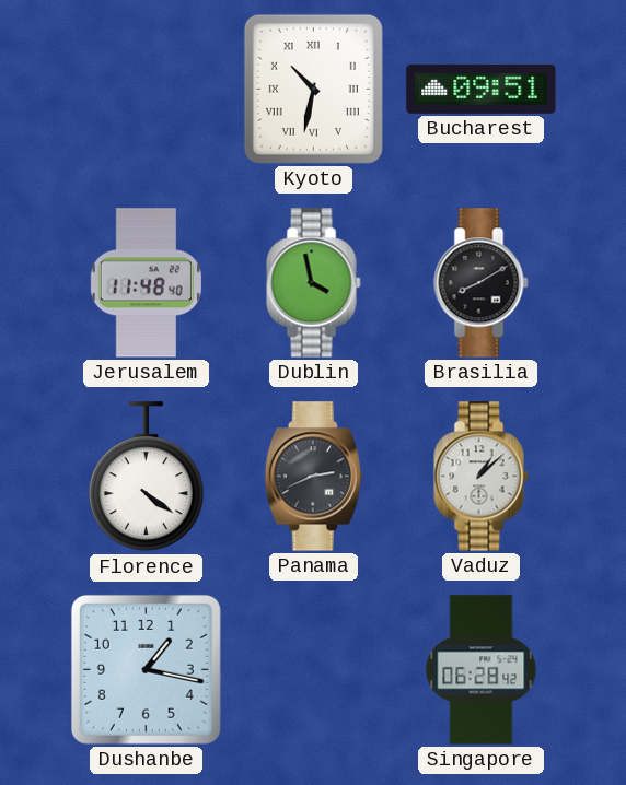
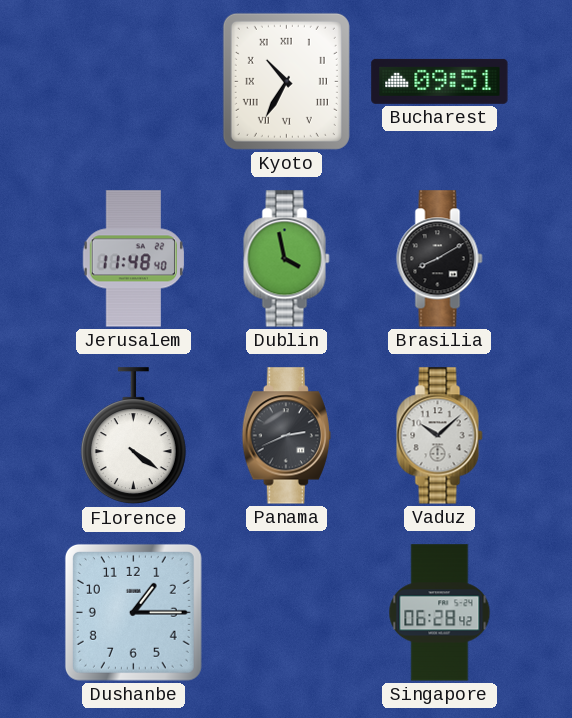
Kyoto: 10:32 -> 10:35 (286, 81)
Vaduz: 1:08 -> 10:08 (440, 436)
Dushanbe: 1:17 -> 1:15 (133, 612)
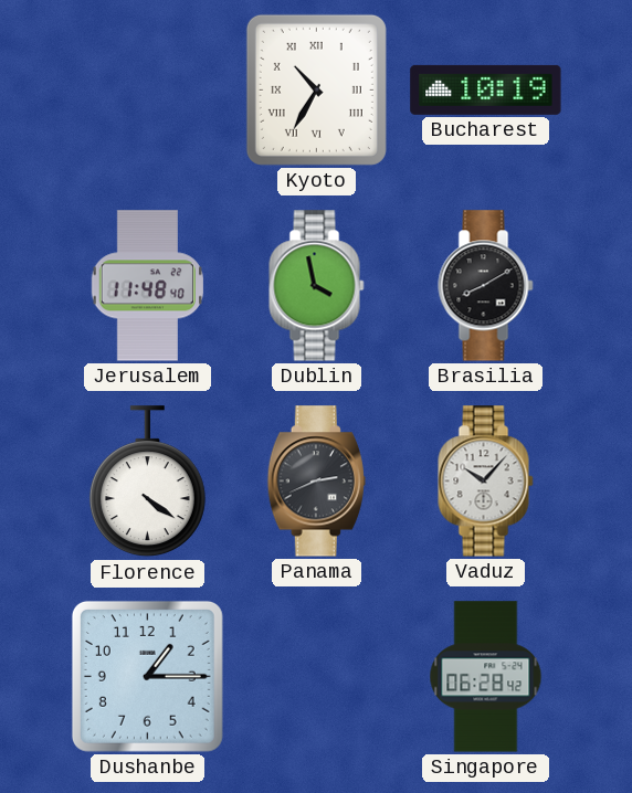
Bucharest: 09:51 -> 10:19 (486, 89)
Vaduz: 10:08 -> 10:07 (486, 482)
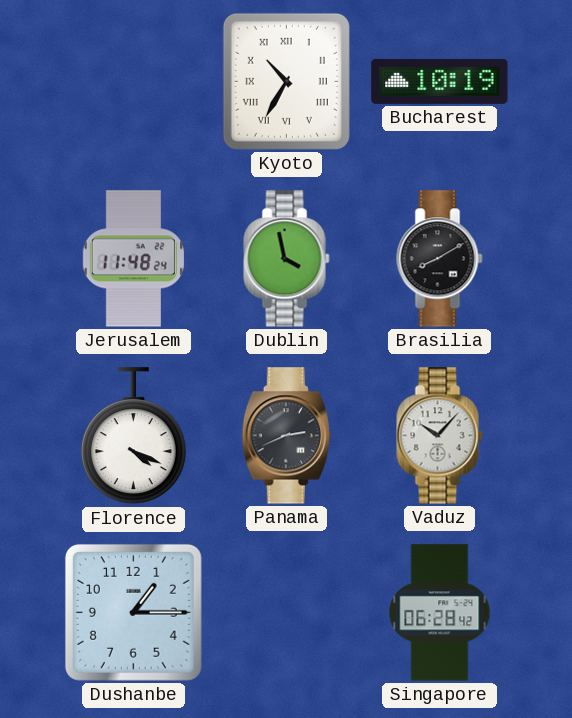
Jerusalem: 11:48:40 -> 11:48:24 (133, 259)
Florence: 4:21 -> 4:19 (133, 436)
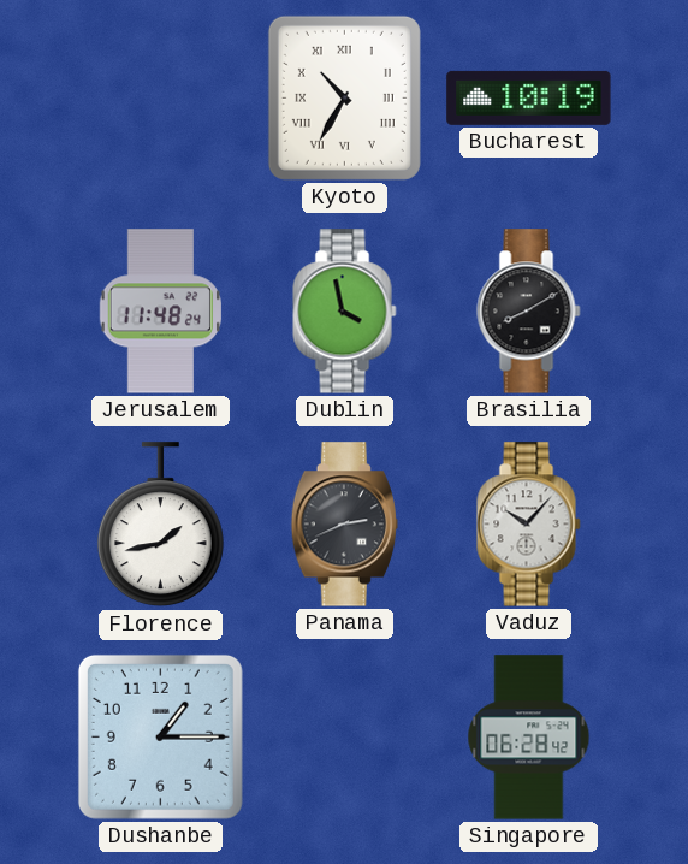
Florence: 4:19 -> 1:43 (160, 525)
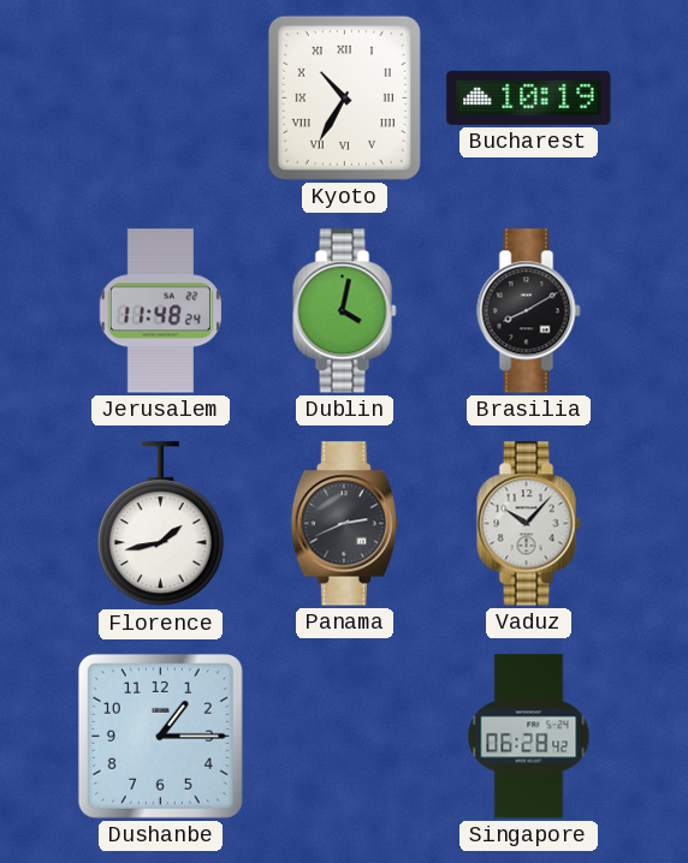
Dublin: 3:58 -> 4:02 (345, 311)
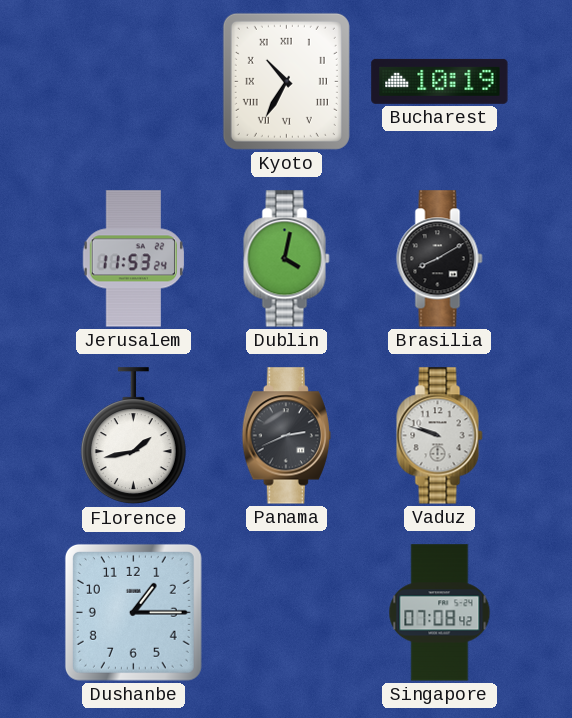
Jerusalem: 11:48 -> 11:53 (133, 259)
Vaduz: 10:07 -> 9:48 (440, 436)
Singapore: 06:28 -> 07:08 (440, 613)
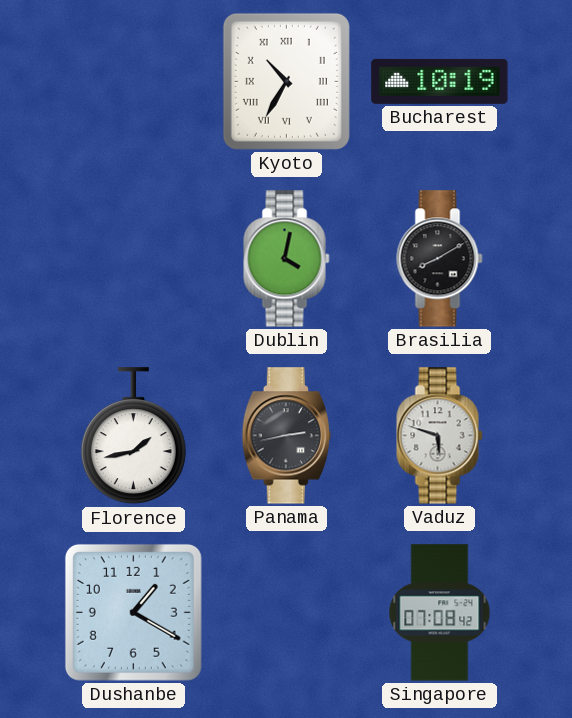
Jerusalem: 11:53 -> none (133, 259)
Panama: 2:41 -> 2:43 (286, 436)
Vaduz: 9:48 -> 5:48 (440, 436)
Dushanbe: 1:15 -> 1:20 (133, 612)
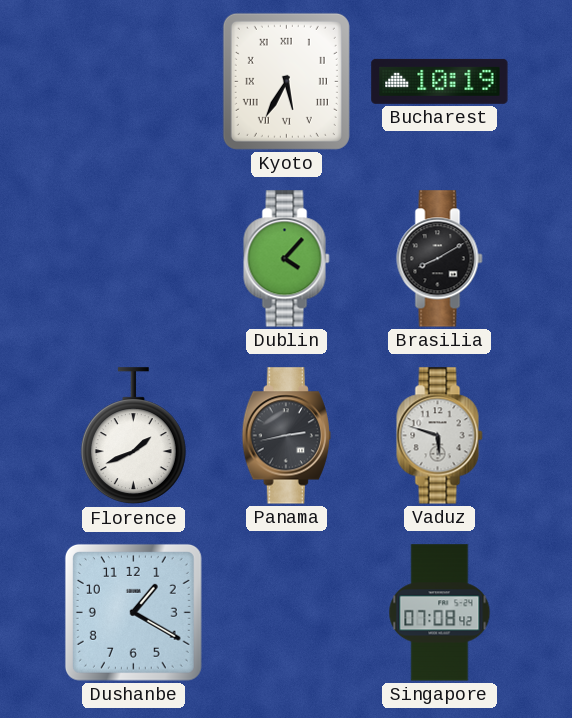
Kyoto: 10:35 -> 5:35 (286, 81)
Dublin: 4:02 -> 4:07 (287, 259)
Florence: 1:43 -> 1:41 (133, 436)
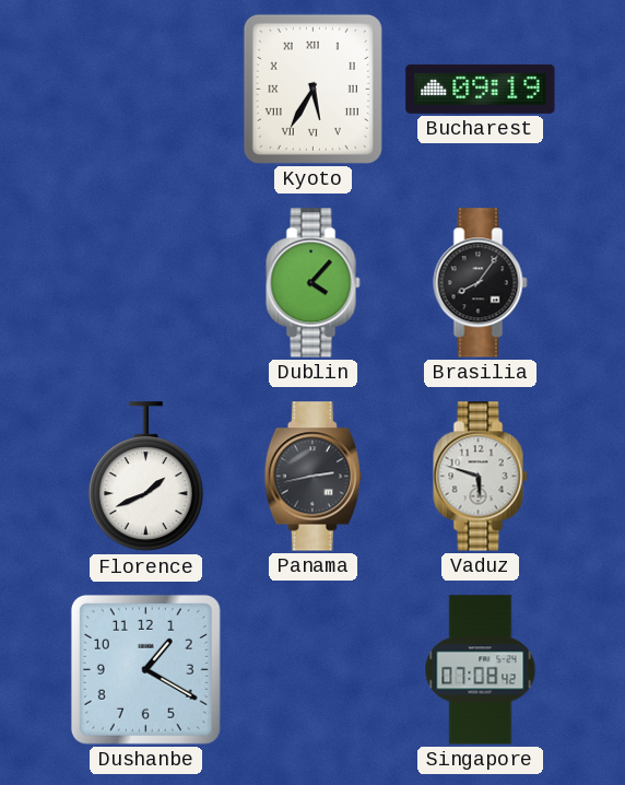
Bucharest: 10:19 -> 09:19 (481, 89)
Brasilia: 8:10 -> 8:06 (481, 283)
